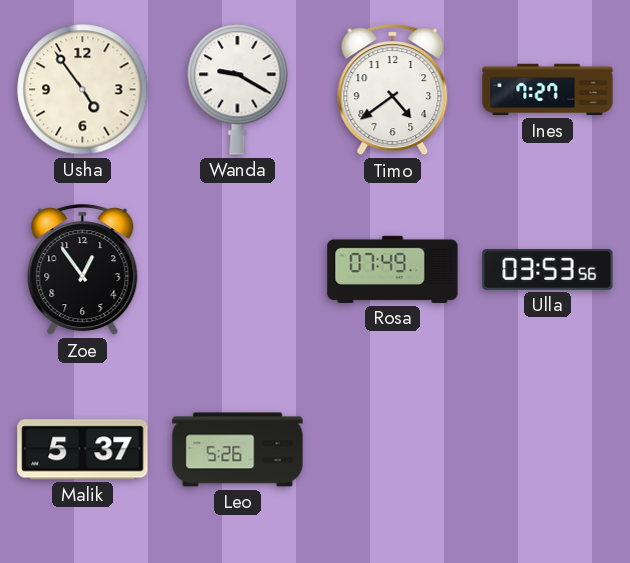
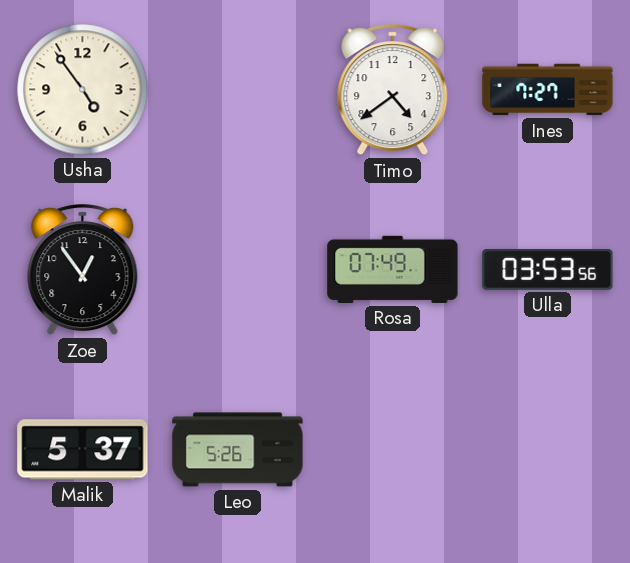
Wanda: 9:20 -> none (238, 90)
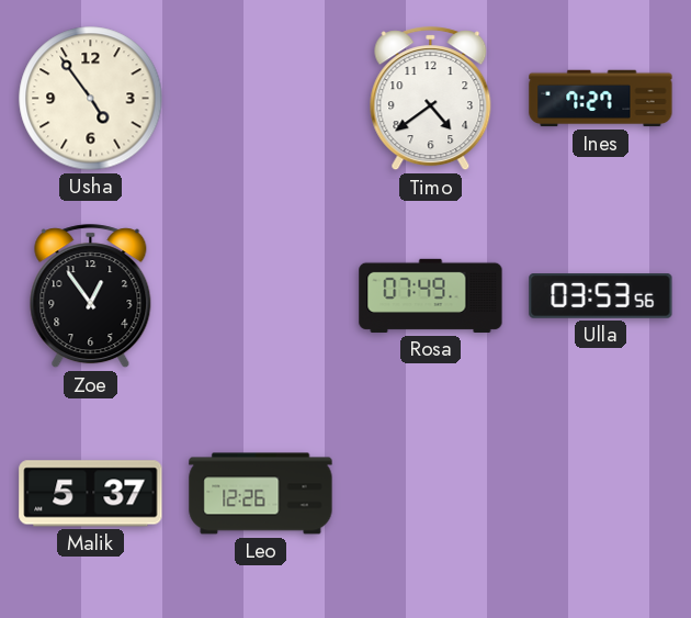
Leo: 5:26 -> 12:26 (261, 494)
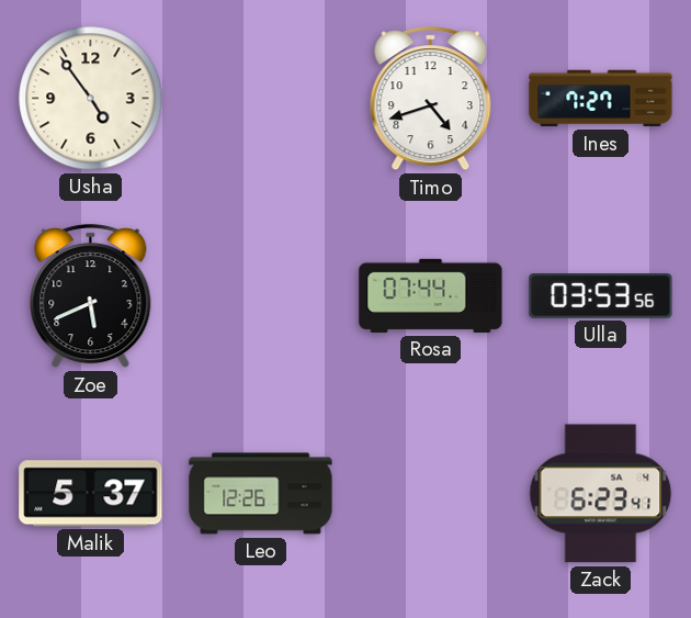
Timo: 4:39 -> 4:42 (431, 99)
Zoe: 12:54 -> 5:41 (91, 296)
Rosa: 07:49 -> 07:44 (431, 295)
Zack: none -> 6:23 (601, 494)
